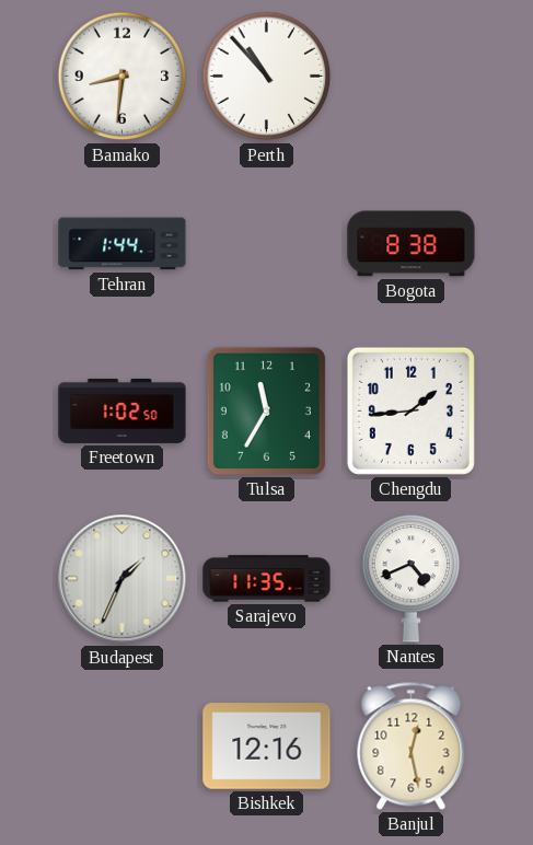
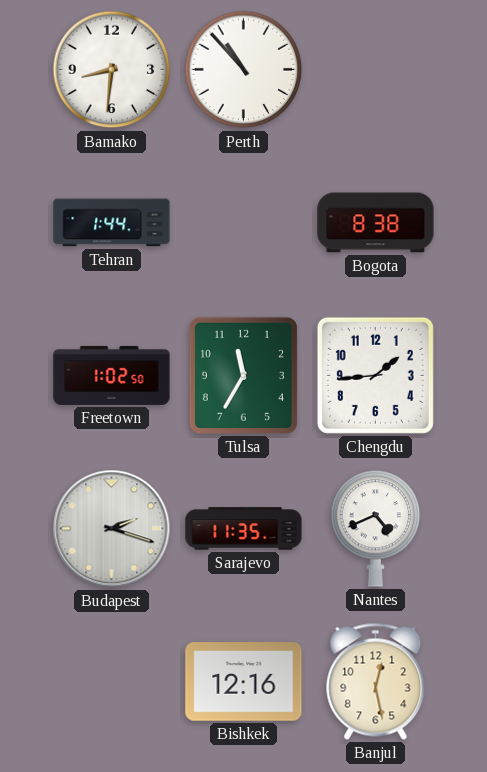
Budapest: 1:34 -> 2:18 (112, 529)
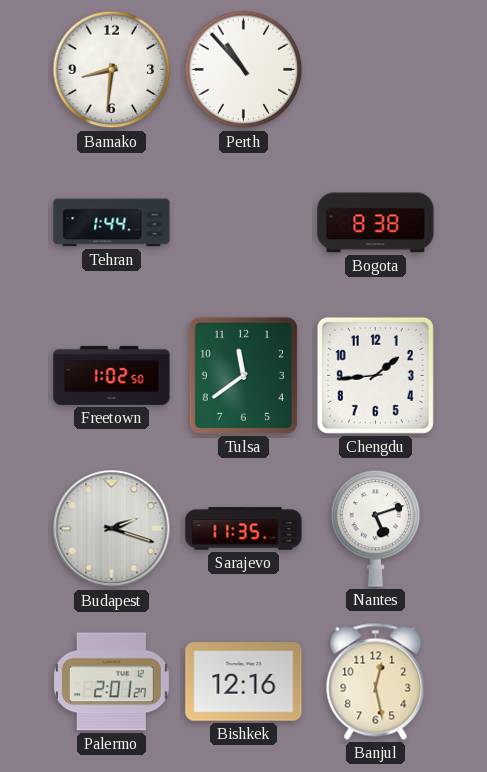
Tulsa: 11:35 -> 11:39 (243, 375)
Nantes: 4:41 -> 5:12 (376, 529)
Palermo: none -> 2:01 (111, 682)
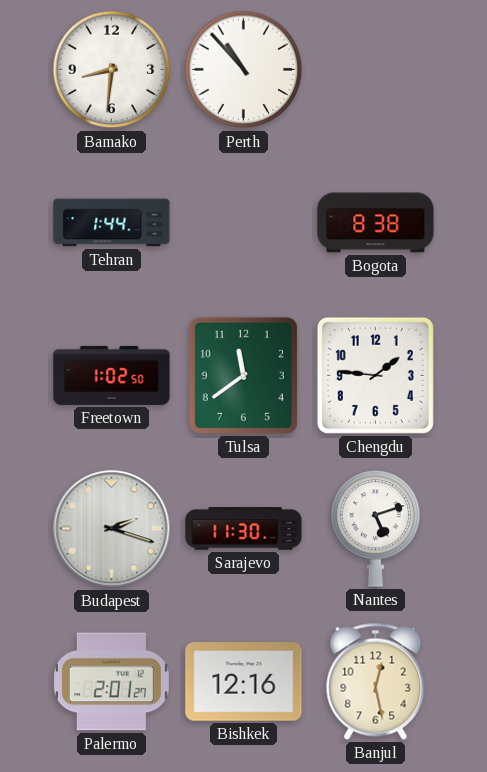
Chengdu: 1:44 -> 1:46 (375, 375)
Sarajevo: 11:35 -> 11:30 (244, 529)
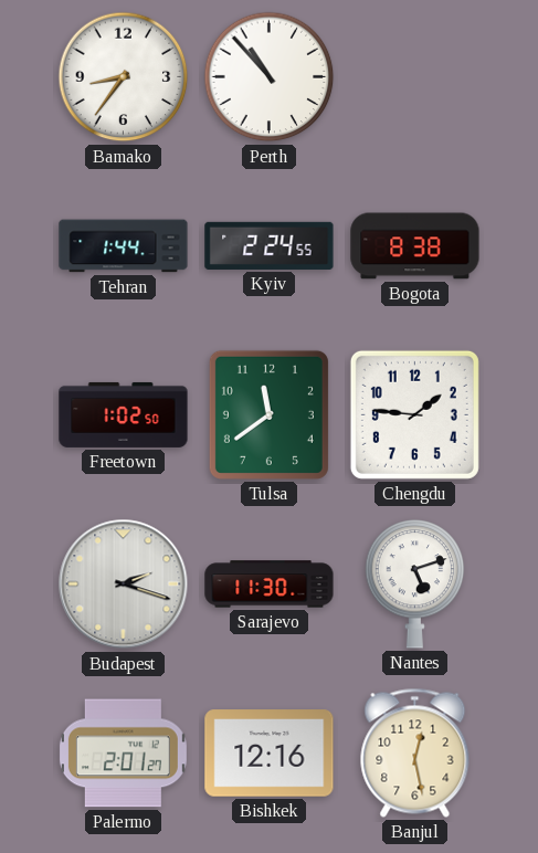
Bamako: 8:31 -> 8:36 (124, 77)
Kyiv: none -> 2:24 (270, 245)
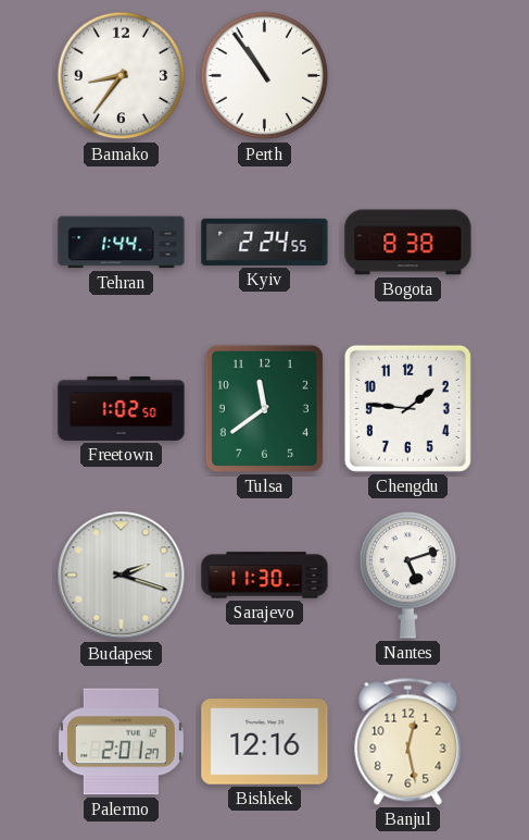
Perth: 10:53 -> 10:54 (265, 76)
